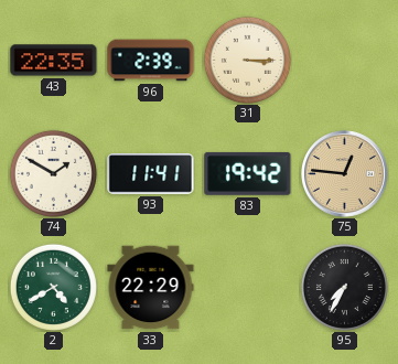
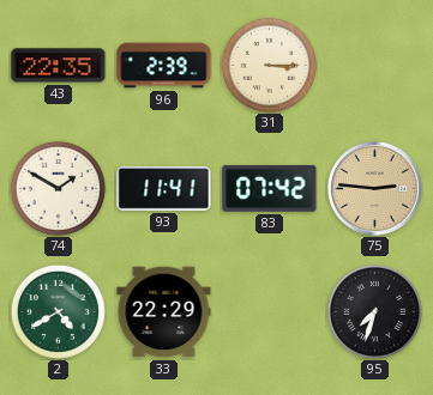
83: 19:42 -> 07:42 (270, 188)
75: 12:46 -> 2:46 (375, 189)
95: 7:35 -> 7:33 (374, 311)
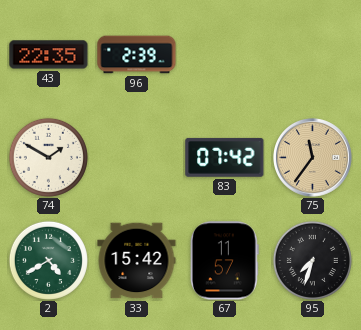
31: 3:15 -> none (269, 65)
93: 11:41 -> none (164, 189)
75: 2:46 -> 11:36 (313, 158)
33: 22:29 -> 15:42 (137, 261)
67: none -> 11:57 (224, 261)
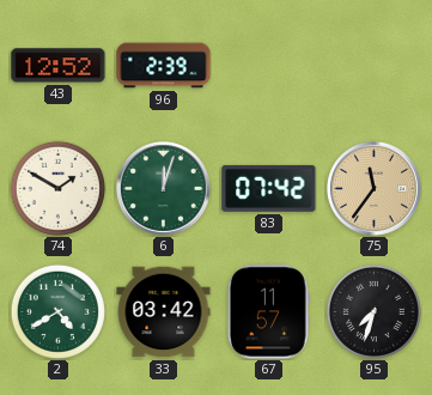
43: 22:35 -> 12:52 (59, 66)
6: none -> 12:03 (164, 189)
33: 15:42 -> 03:42 (164, 312)
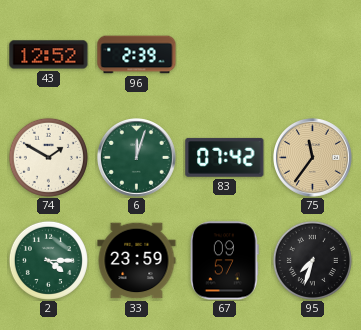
2: 4:40 -> 4:15 (48, 260)
33: 03:42 -> 23:59 (137, 261)
67: 11:57 -> 09:57 (224, 261)
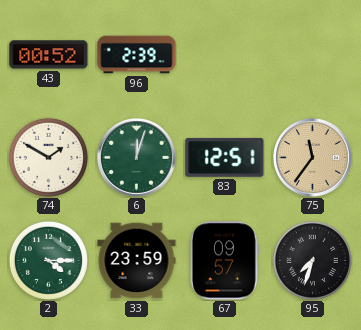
43: 12:52 -> 00:52 (49, 55)
83: 07:42 -> 12:51 (225, 157)
